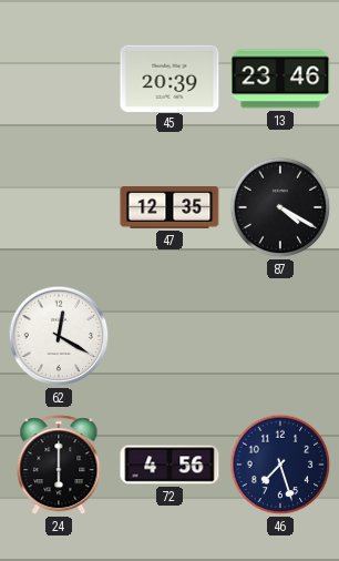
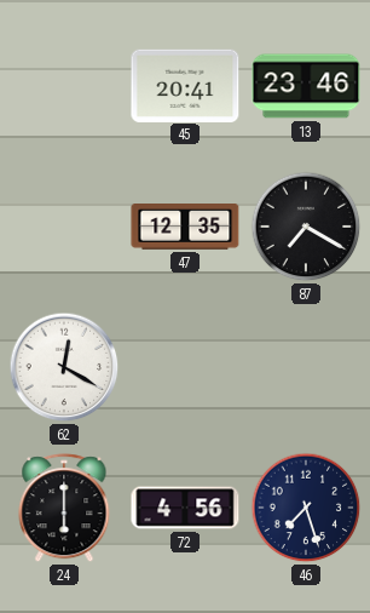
45: 20:39 -> 20:41 (185, 85)
87: 4:20 -> 7:20 (306, 227)
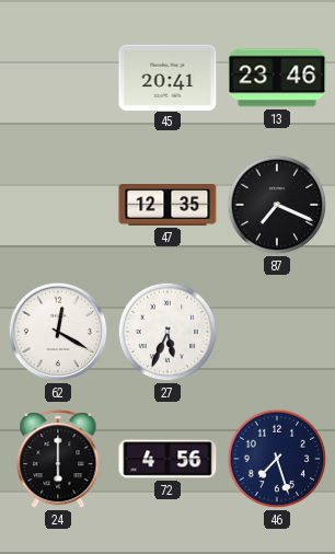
87: 7:20 -> 7:19 (277, 205)
27: none -> 5:34 (168, 332)
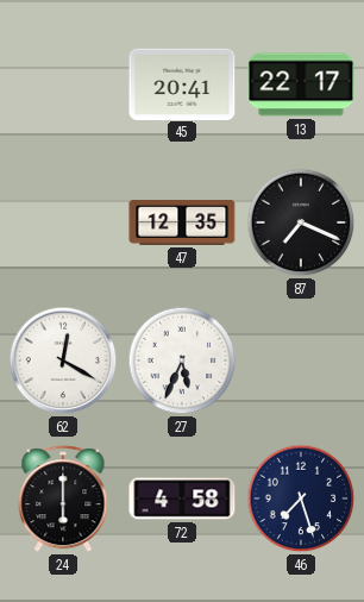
13: 23:46 -> 22:17 (301, 84)
72: 4:56 -> 4:58 (182, 498)
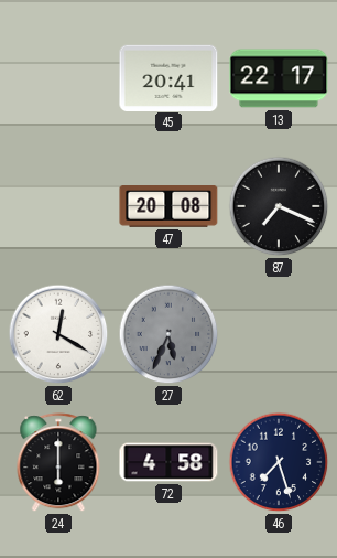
47: 12:35 -> 20:08 (168, 207)
27 dial: white -> grey (168, 334)
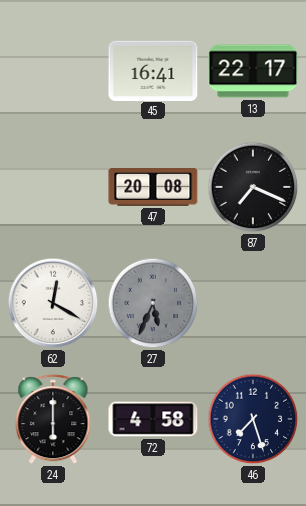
45: 20:41 -> 16:41 (153, 70)
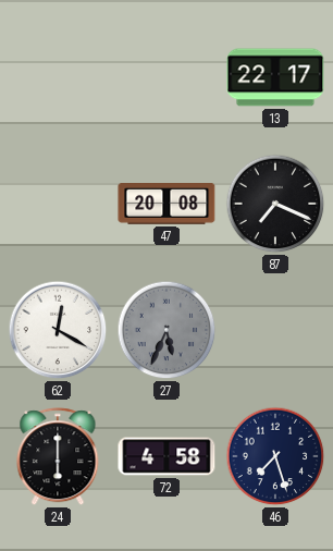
45: 16:41 -> none (153, 70)
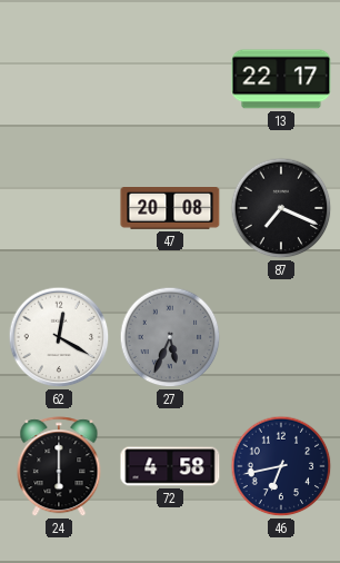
46: 7:27 -> 6:43 (281, 466)
